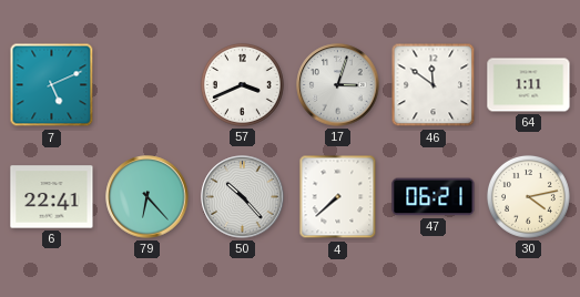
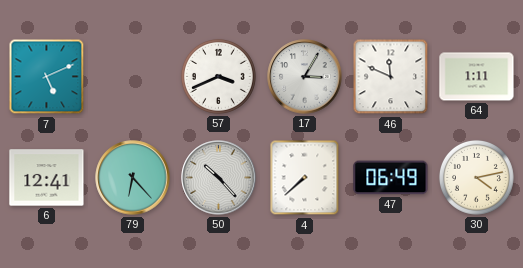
17: 3:03 -> 3:05 (305, 77)
46: 11:51 -> 11:49 (391, 77)
6: 22:41 -> 12:41 (47, 178)
47: 06:21 -> 06:49 (391, 178)
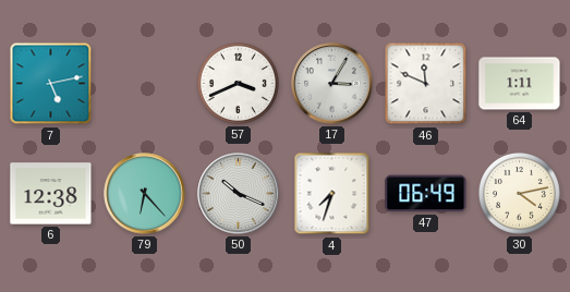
7: 5:11 -> 5:13 (51, 84)
6: 12:41 -> 12:38 (51, 194)
50: 10:23 -> 10:19 (239, 194)
4: 7:38 -> 7:33 (332, 194)
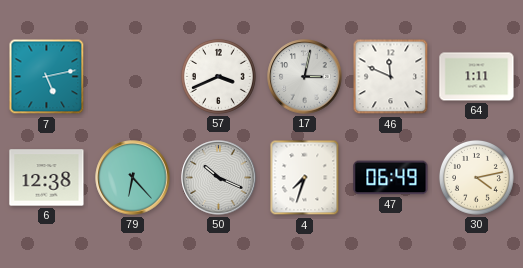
17: 3:05 -> 3:02 (305, 77)
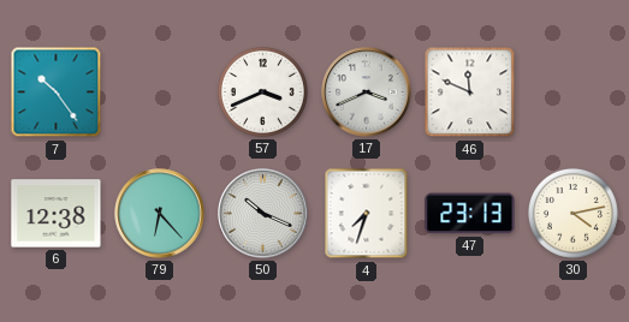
7: 5:13 -> 10:24 (57, 93)
17: 3:02 -> 3:41 (367, 93)
64: 1:11 -> none (477, 77)
47: 06:49 -> 23:13 (470, 214)
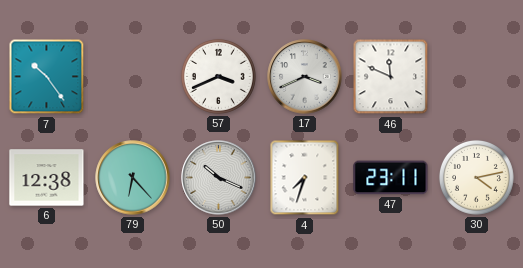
47: 23:13 -> 23:11 (391, 178)
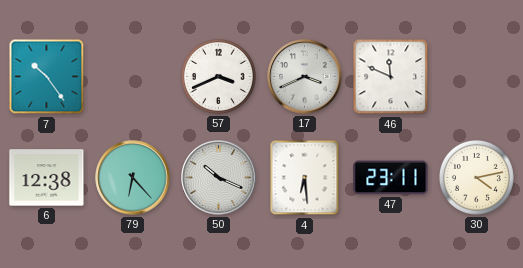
4: 7:33 -> 6:29 (305, 178)
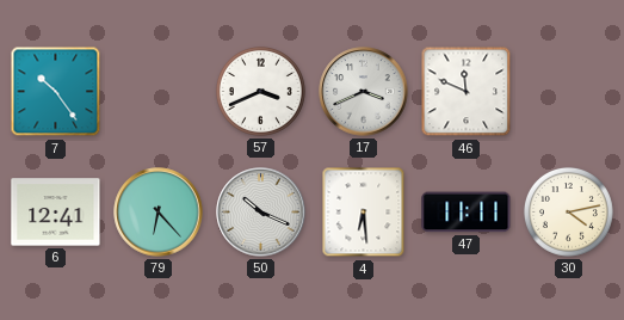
6: 12:38 -> 12:41 (56, 213)
47: 23:11 -> 11:11 (467, 213)
